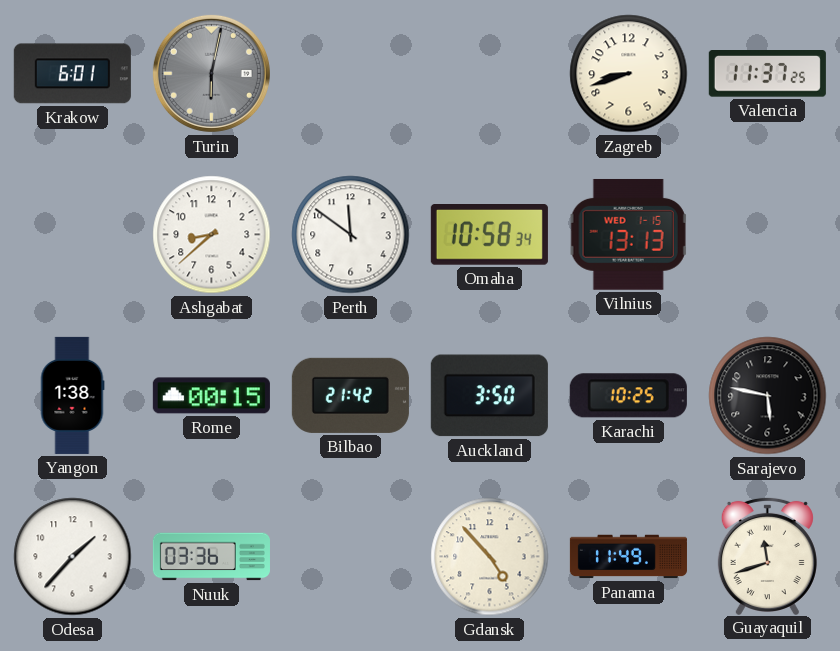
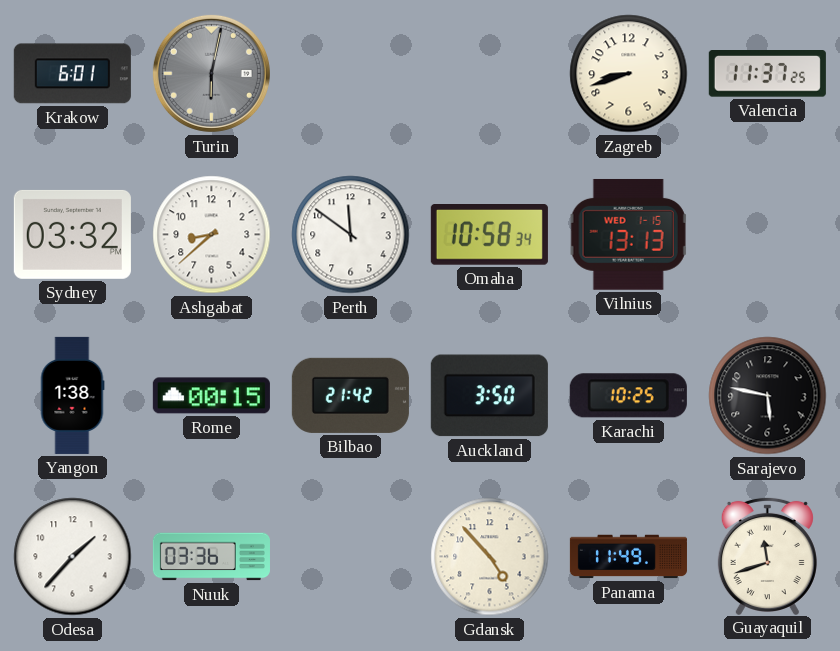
Sydney: none -> 03:32 (72, 234)
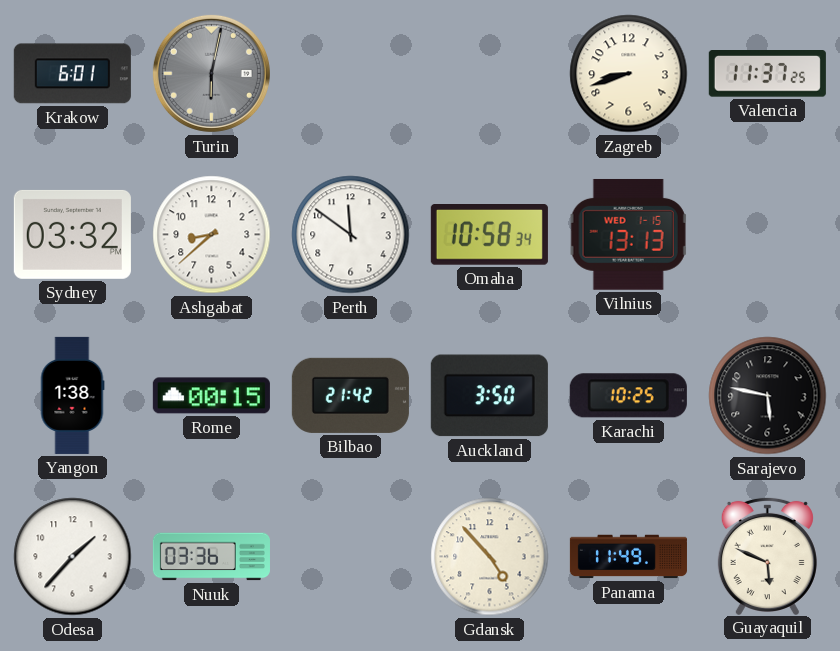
Guayaquil: 11:42 -> 5:49 (767, 555)
